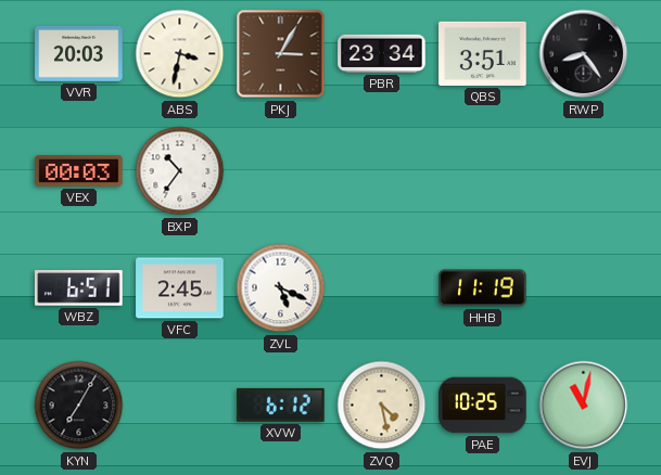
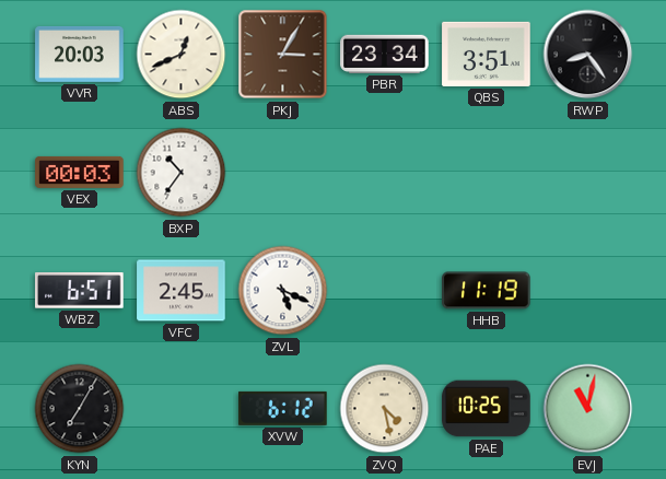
ABS: 3:32 -> 12:41 (182, 55)
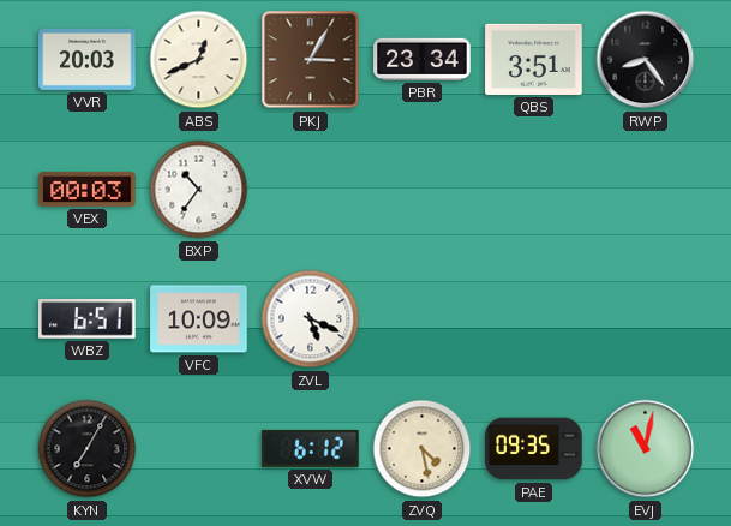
VFC: 2:45 -> 10:09 (199, 319)
HHB: 11:19 -> none (487, 291)
PAE: 10:25 -> 09:35 (534, 449)
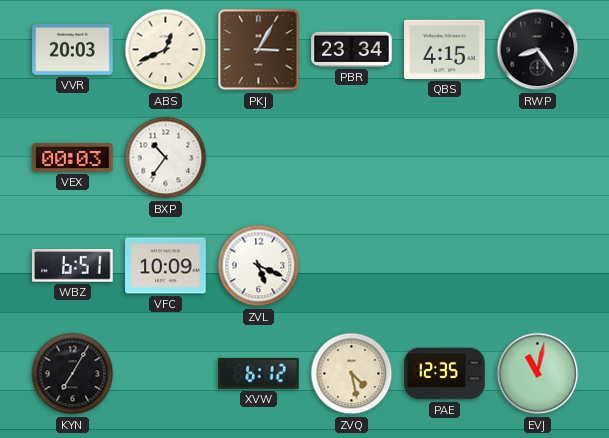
QBS: 3:51 -> 4:15 (445, 49)
PAE: 09:35 -> 12:35 (445, 374)
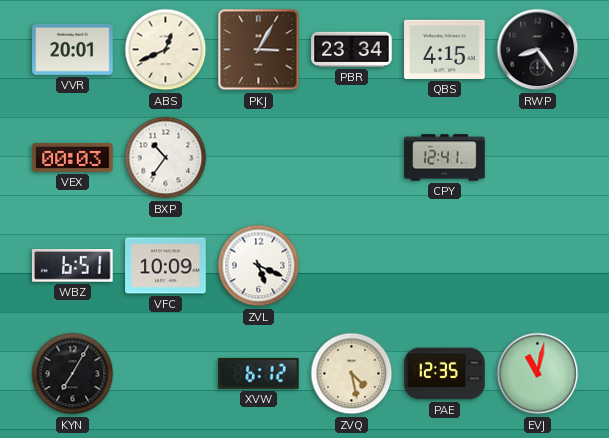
VVR: 20:03 -> 20:01 (73, 49)
CPY: none -> 12:41 (445, 158)
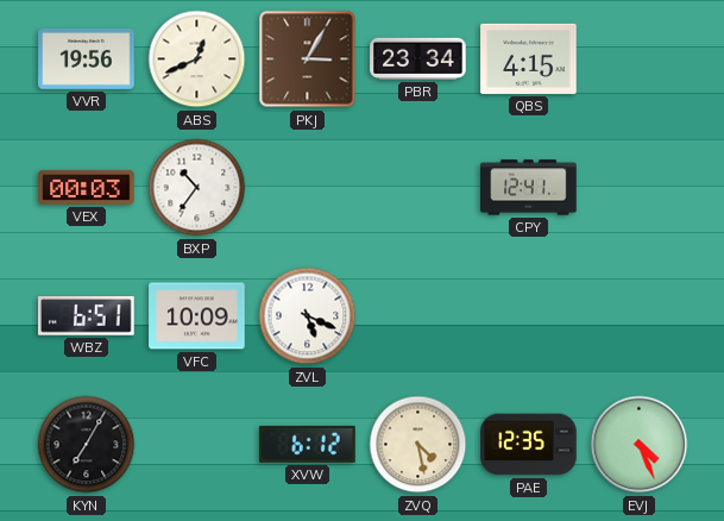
VVR: 20:01 -> 19:56 (87, 58)
RWP: 8:24 -> none (538, 50)
EVJ: 11:02 -> 4:26 (640, 445)
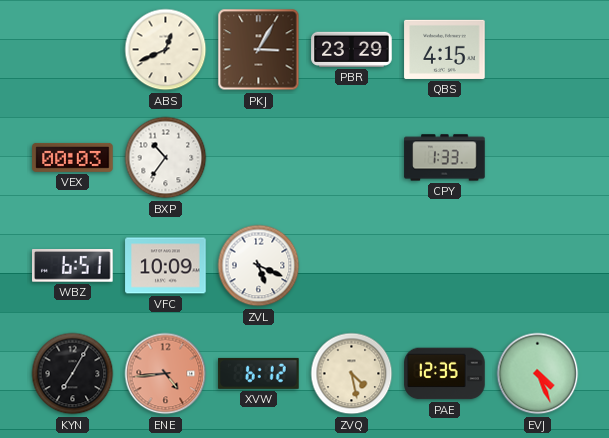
VVR: 19:56 -> none (87, 58)
PBR: 23:34 -> 23:29 (352, 49)
CPY: 12:41 -> 1:33 (445, 158)
ENE: none -> 4:44 (166, 374)
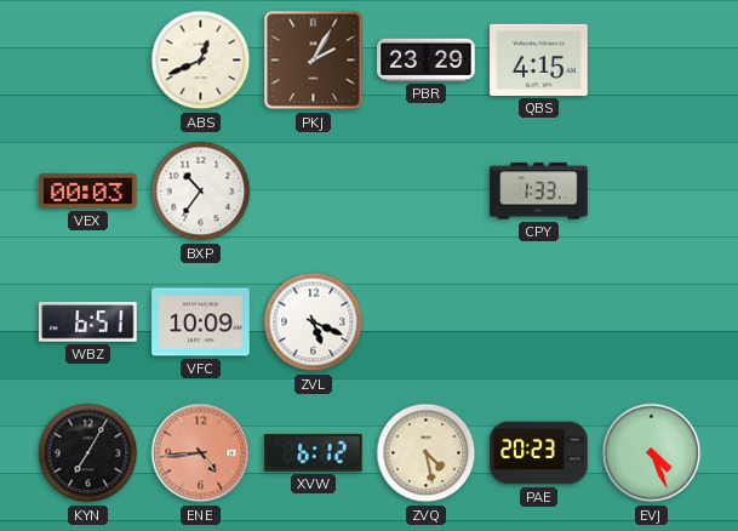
PKJ: 3:05 -> 2:05 (314, 61)
PAE: 12:35 -> 20:23 (539, 453)
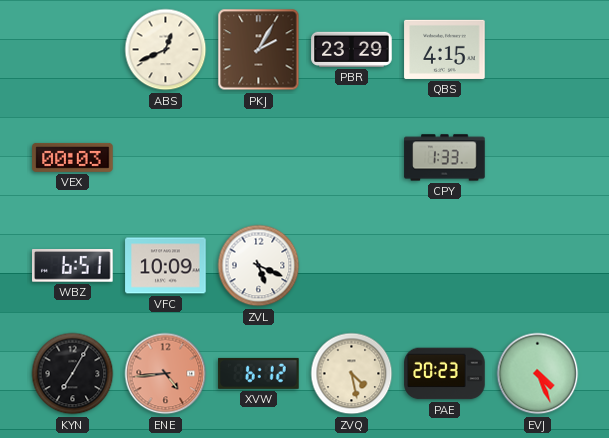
BXP: 10:36 -> none (201, 192)
